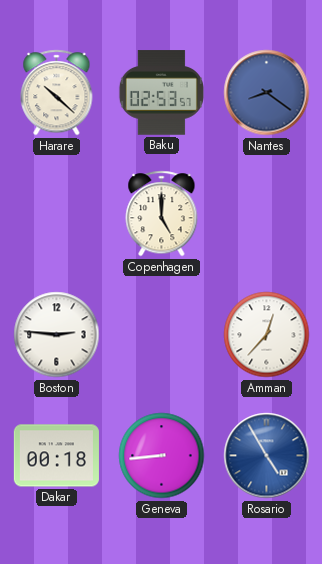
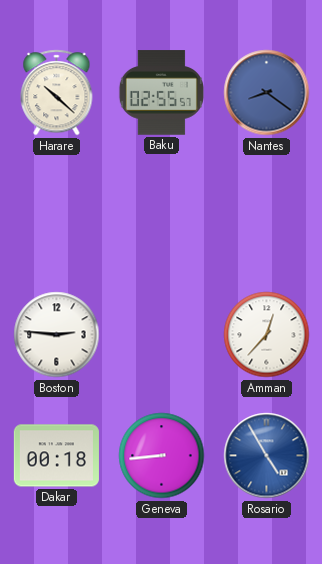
Baku: 02:53 -> 02:55 (161, 93)
Copenhagen: 5:00 -> none (162, 214)
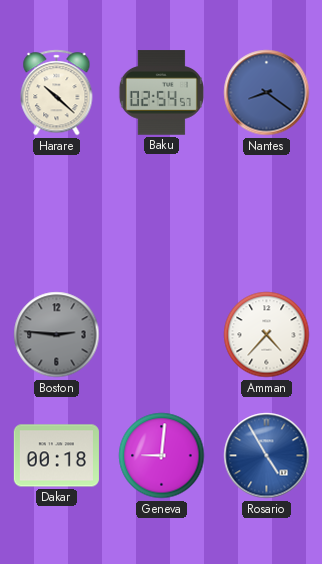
Baku: 02:55 -> 02:54 (161, 93)
Boston dial: white -> grey (57, 335)
Amman: 12:37 -> 4:37 (267, 335)
Geneva: 8:44 -> 9:01 (162, 456)
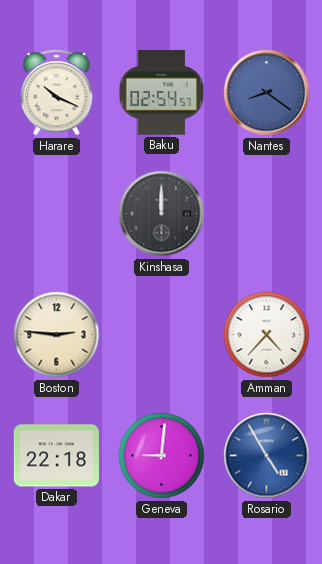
Harare: 10:22 -> 10:19 (57, 93)
Kinshasa: none -> 12:00 (162, 214)
Boston dial: grey -> cream (57, 335)
Dakar: 00:18 -> 22:18 (56, 456)
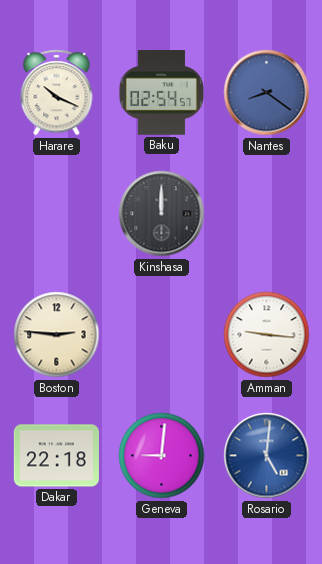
Amman: 4:37 -> 9:16 (267, 335)
Rosario: 4:55 -> 5:01 (267, 456)
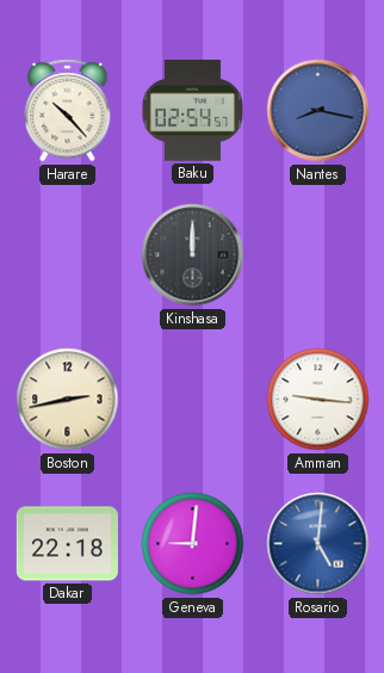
Harare: 10:19 -> 10:23 (68, 111)
Nantes: 8:21 -> 8:17 (318, 111)
Boston: 2:46 -> 2:43 (68, 400)
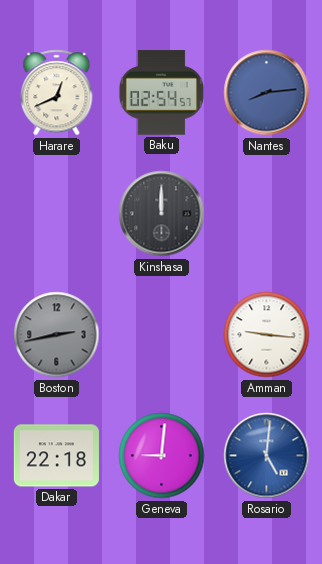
Harare: 10:23 -> 12:41 (57, 93)
Nantes: 8:17 -> 8:14 (267, 93)
Boston dial: cream -> grey (57, 335)
